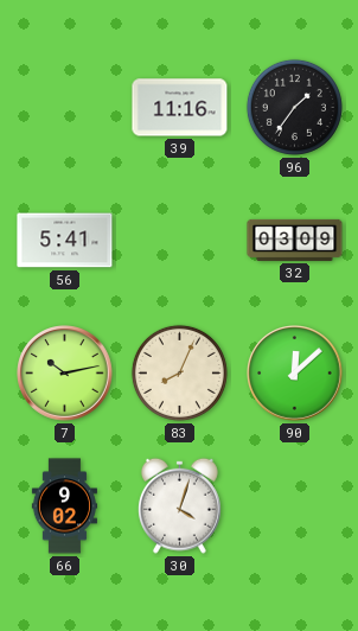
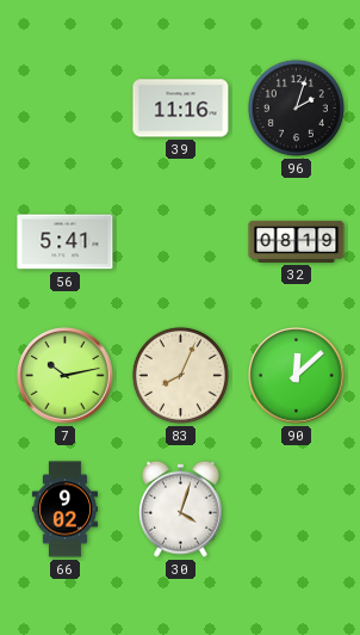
96: 1:36 -> 2:03 (296, 107)
32: 03:09 -> 08:19 (297, 241)
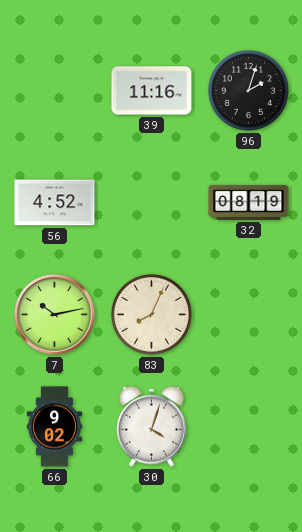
56: 5:41 -> 4:52 (55, 203)
90: 12:08 -> none (297, 376)
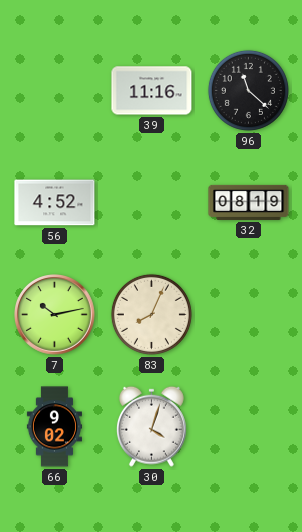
96: 2:03 -> 11:22 (248, 90)
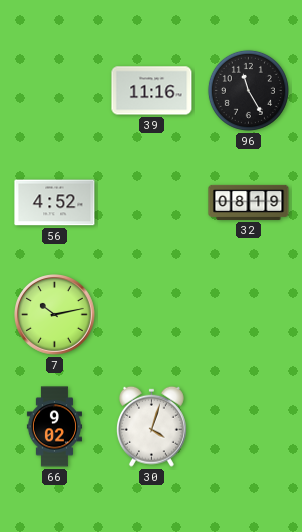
96: 11:22 -> 11:25 (248, 90)
83: 8:04 -> none (151, 314)
